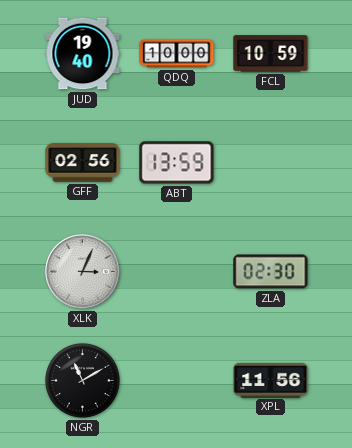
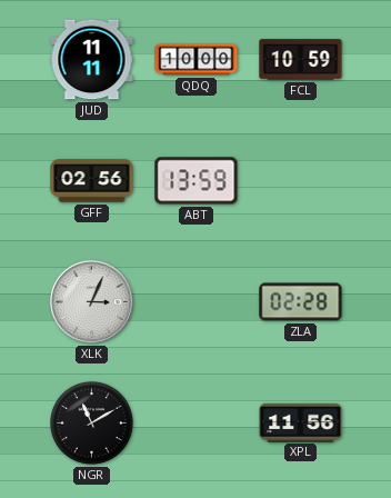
JUD: 19:40 -> 11:11 (92, 60)
ZLA: 02:30 -> 02:28 (301, 302)
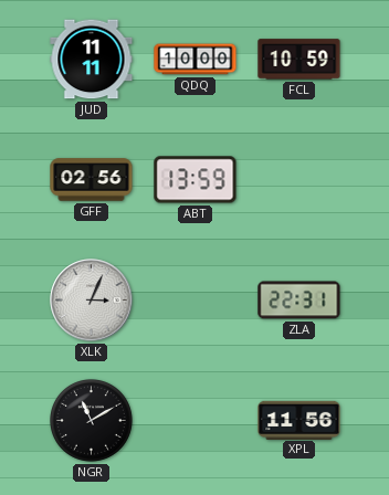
ZLA: 02:28 -> 22:31 (299, 301)
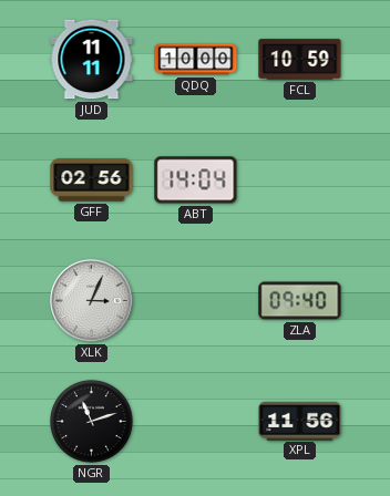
ABT: 13:59 -> 14:04 (196, 180)
ZLA: 22:31 -> 09:40 (300, 301)
NGR: 11:10 -> 11:12 (92, 422)
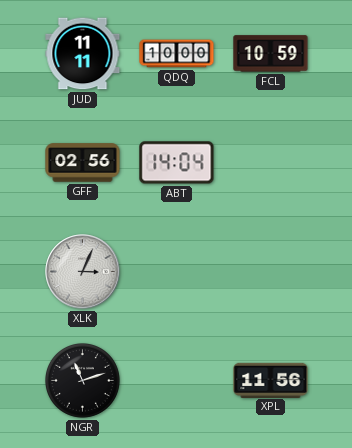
ZLA: 09:40 -> none (300, 301)
